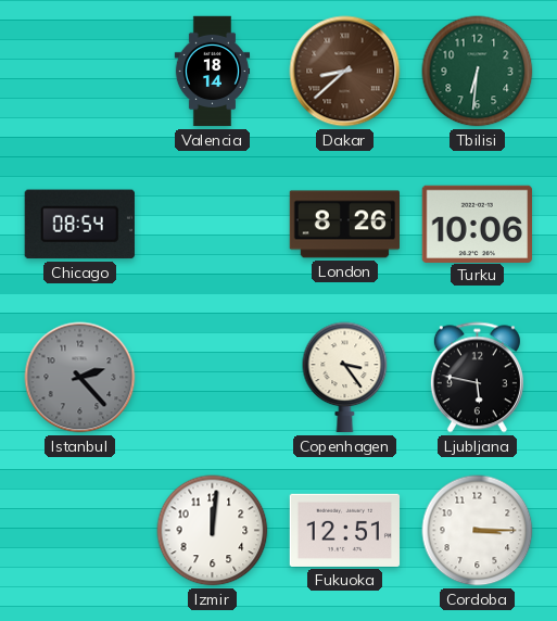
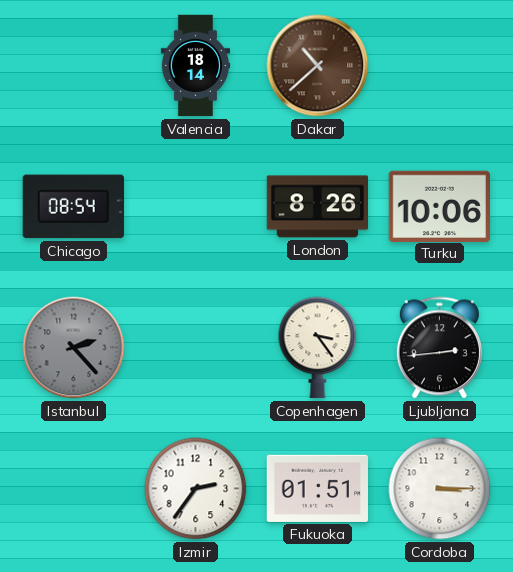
Dakar: 8:38 -> 10:38 (318, 66)
Tbilisi: 6:31 -> none (478, 72)
Ljubljana: 5:47 -> 2:44 (439, 348)
Izmir: 12:01 -> 2:36 (196, 489)
Fukuoka: 12:51 -> 01:51 (318, 488)
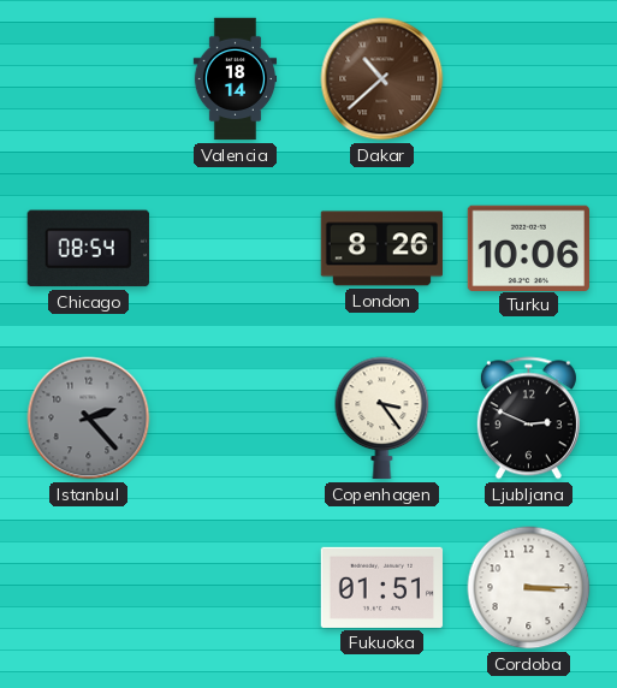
Ljubljana: 2:44 -> 2:49 (528, 419)
Izmir: 2:36 -> none (196, 489)
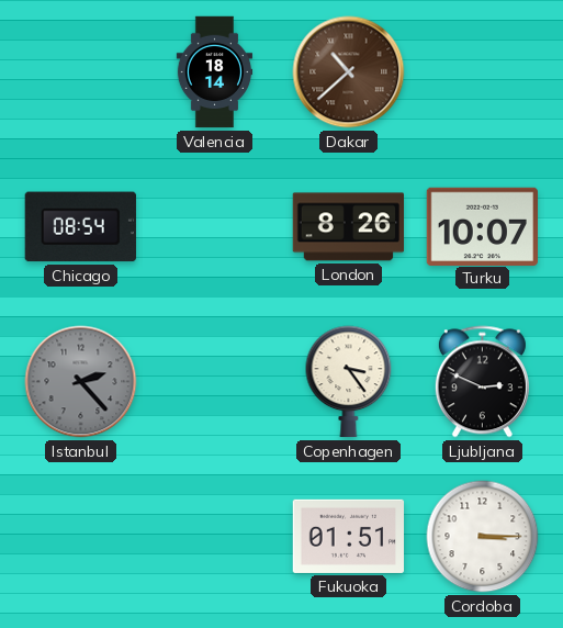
Turku: 10:06 -> 10:07 (482, 226)
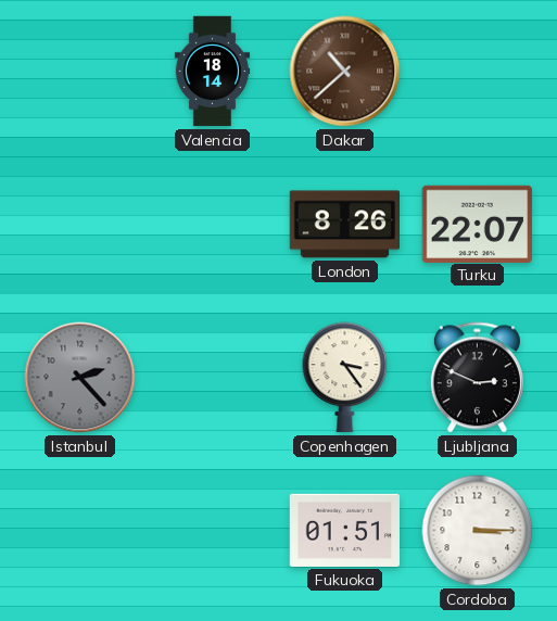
Chicago: 08:54 -> none (80, 227)
Turku: 10:07 -> 22:07 (477, 224)
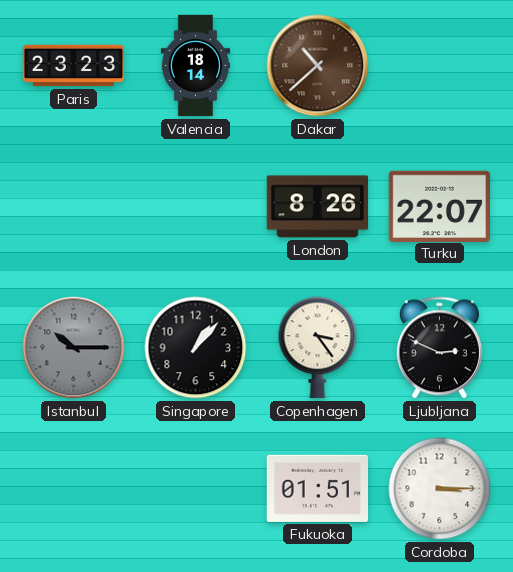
Paris: none -> 23:23 (74, 66)
Istanbul: 2:23 -> 10:15 (74, 348)
Singapore: none -> 1:07 (196, 348)
